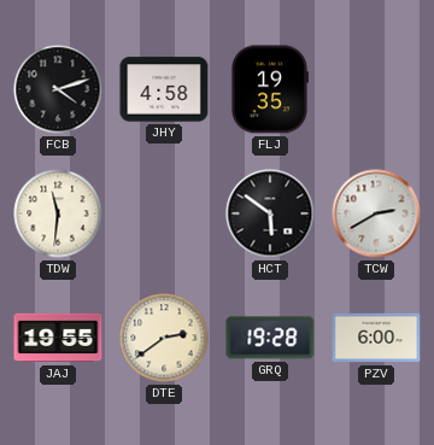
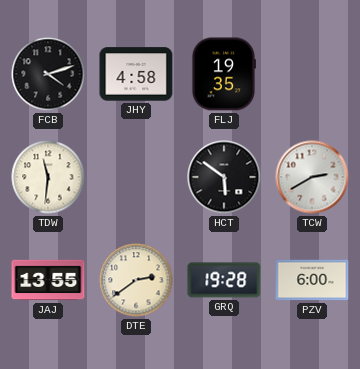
JAJ: 19:55 -> 13:55 (48, 280)
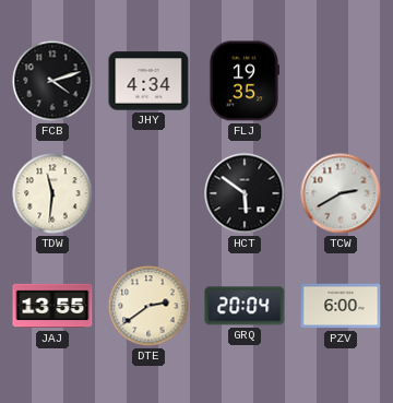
JHY: 4:58 -> 4:34 (148, 81)
GRQ: 19:28 -> 20:04 (245, 306)
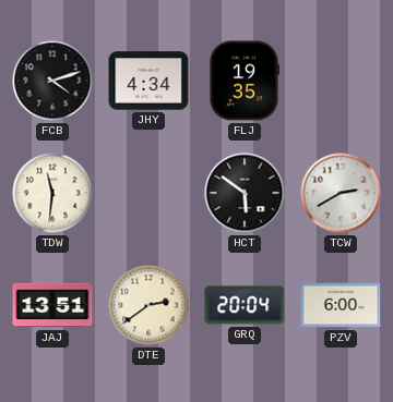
JAJ: 13:55 -> 13:51 (52, 305)
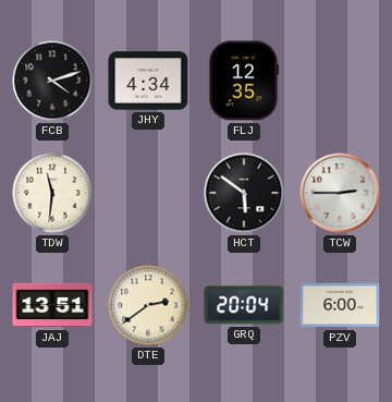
FLJ: 19:35 -> 12:35 (243, 81)
TCW: 2:40 -> 2:45 (340, 193)
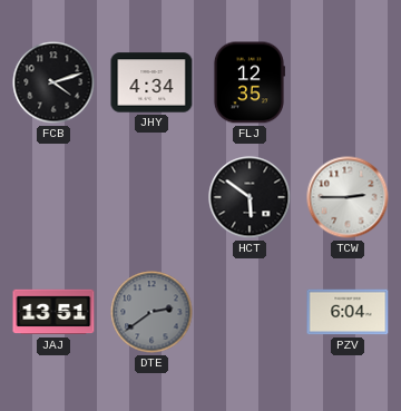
TDW: 11:31 -> none (52, 193)
DTE dial: cream -> grey (151, 312)
GRQ: 20:04 -> none (244, 305)
PZV: 6:00 -> 6:04 (348, 312)
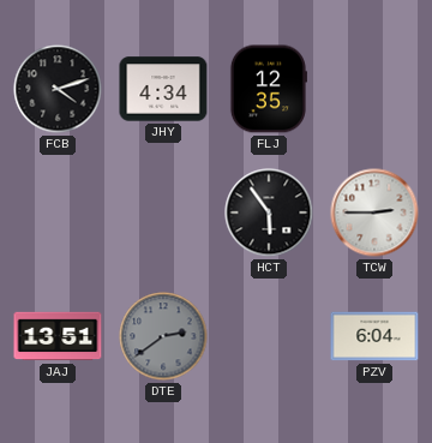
HCT: 5:51 -> 5:54 (269, 212)
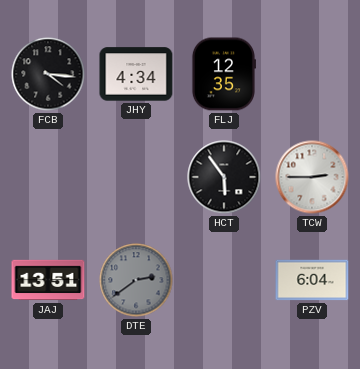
FCB: 4:12 -> 4:16 (48, 74)
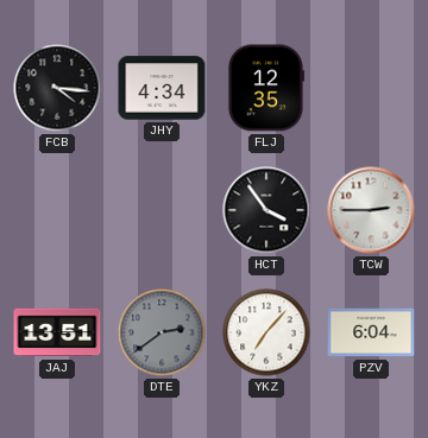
HCT: 5:54 -> 3:54 (266, 210)
YKZ: none -> 7:07 (266, 332)
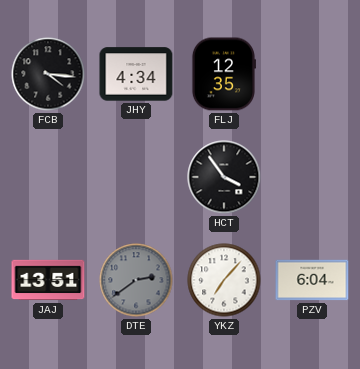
TCW: 2:45 -> none (371, 210)
